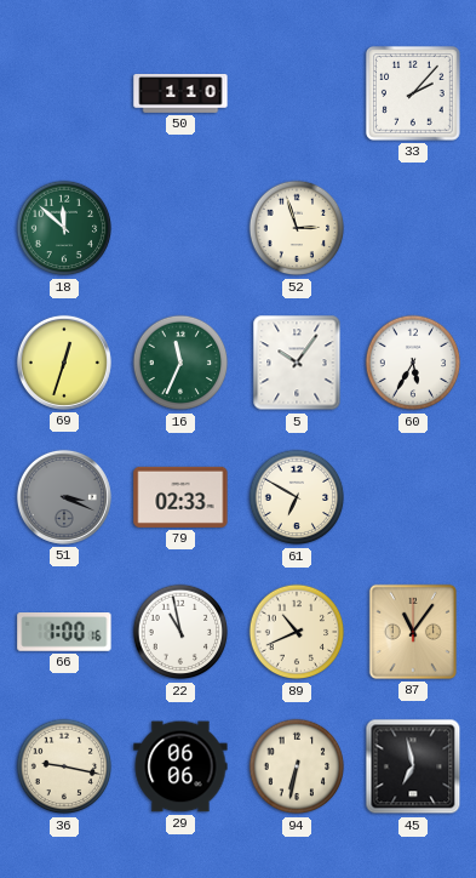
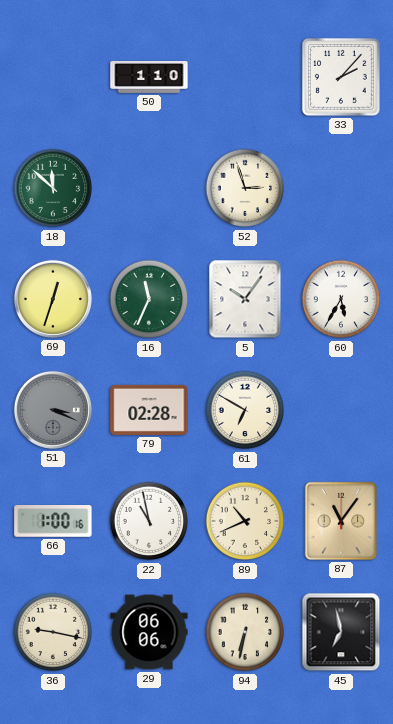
79: 02:33 -> 02:28 (149, 410)
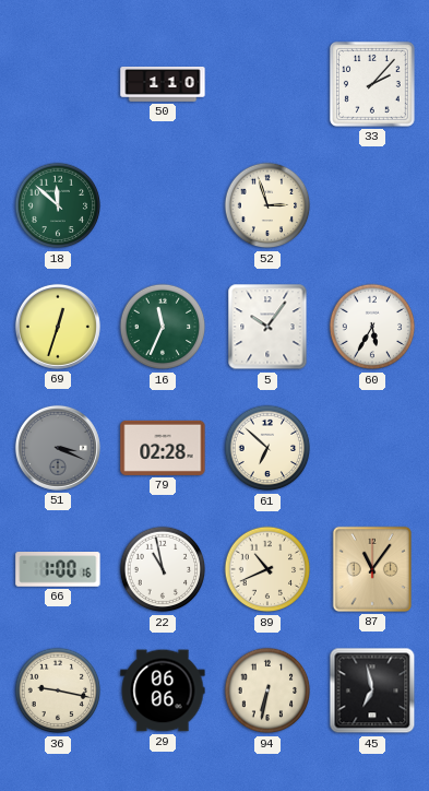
61: 6:50 -> 6:52 (267, 448)
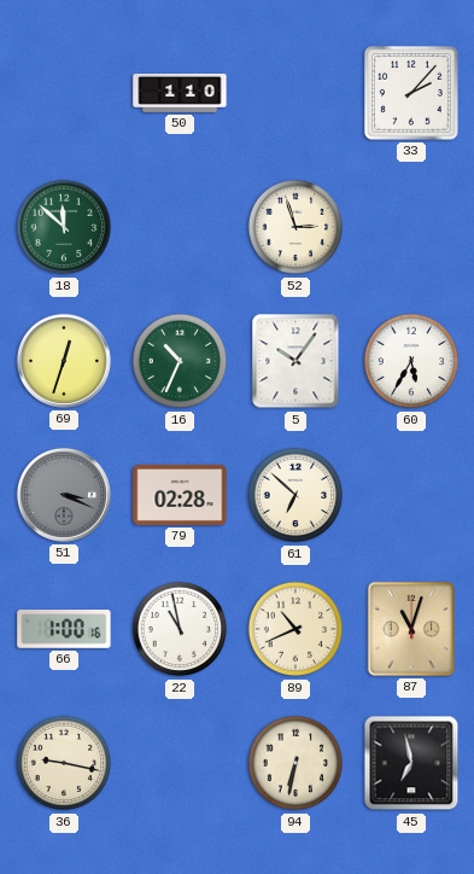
16: 11:34 -> 10:34 (180, 361)
87: 11:06 -> 11:03 (411, 629)
29: 06:06 -> none (163, 690)
